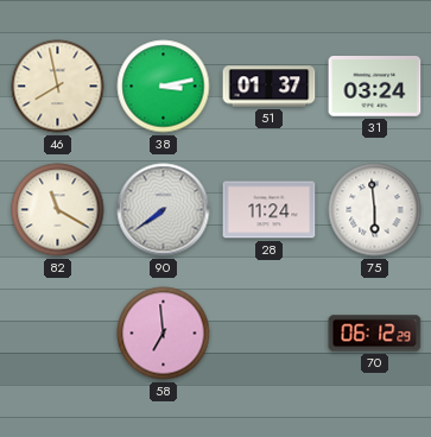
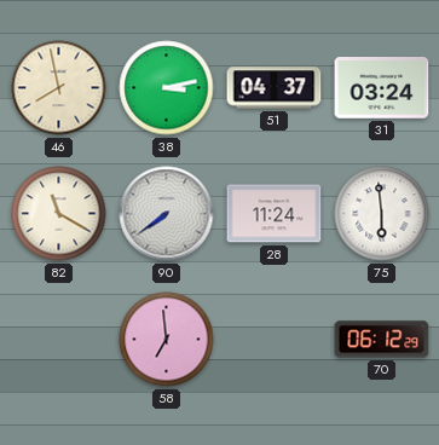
51: 01:37 -> 04:37 (275, 88)
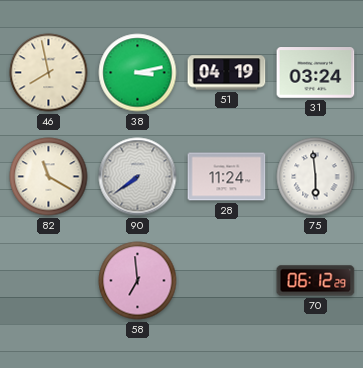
51: 04:37 -> 04:19 (227, 73)
